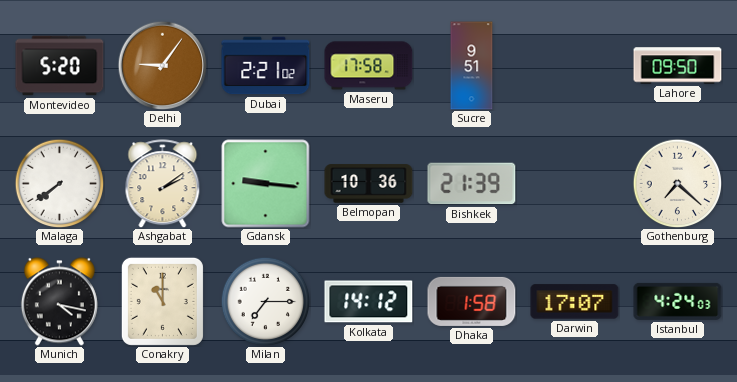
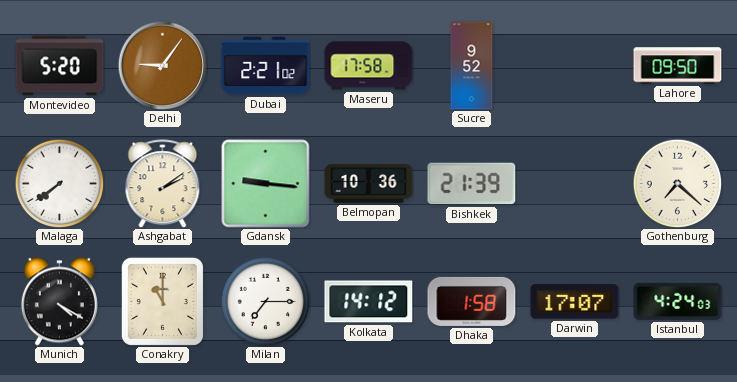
Sucre: 9:51 -> 9:52 (472, 66)
Munich: 4:17 -> 4:20 (59, 302)
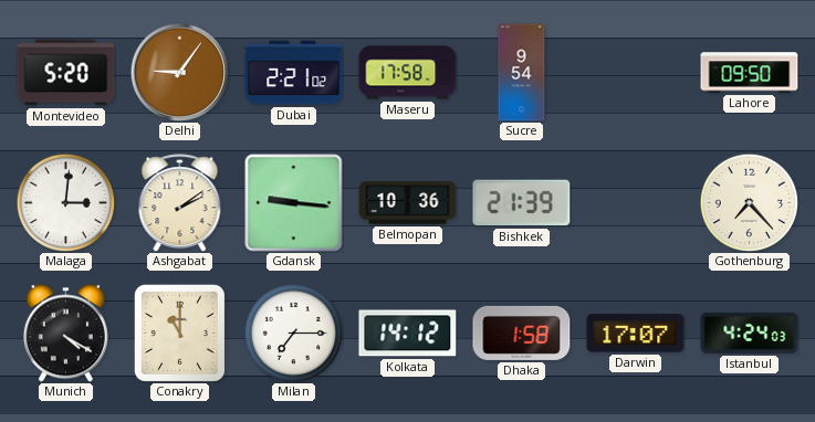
Sucre: 9:52 -> 9:54 (522, 73)
Malaga: 7:39 -> 3:01 (65, 202)
Gothenburg: 7:22 -> 7:23 (749, 202)
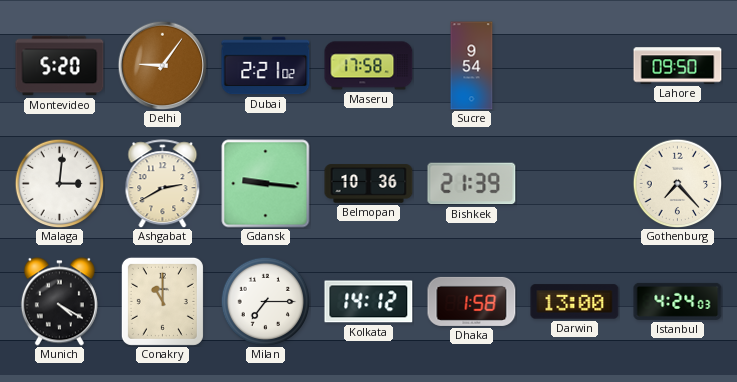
Ashgabat: 2:09 -> 2:40 (163, 184)
Darwin: 17:07 -> 13:00 (575, 302)
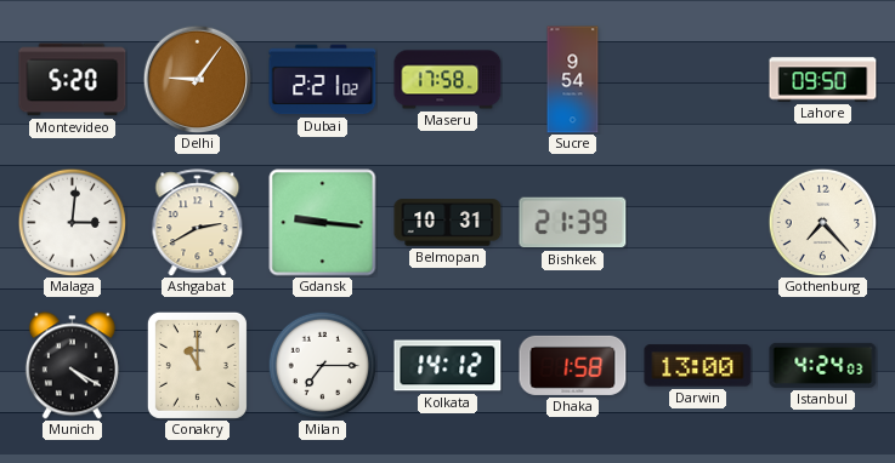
Belmopan: 10:36 -> 10:31 (448, 223)
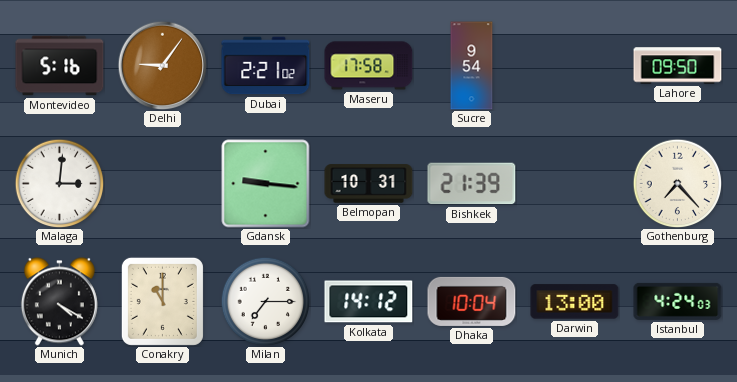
Montevideo: 5:20 -> 5:16 (60, 66)
Ashgabat: 2:40 -> none (198, 223)
Dhaka: 1:58 -> 10:04 (472, 301)
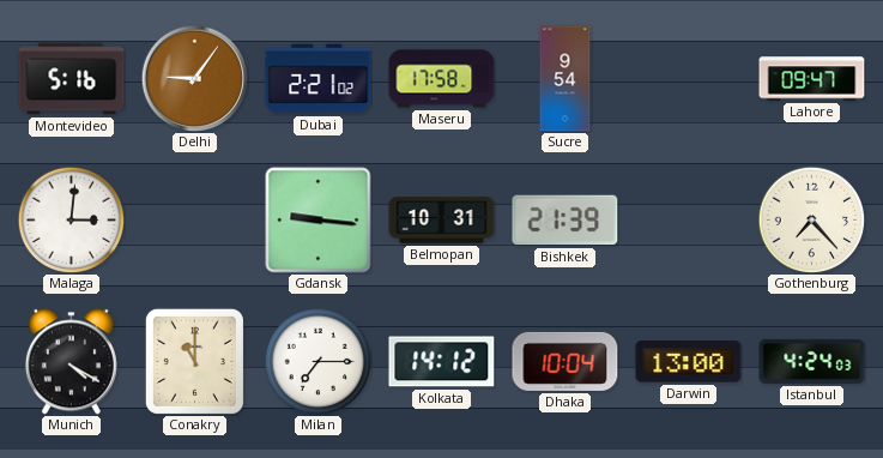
Lahore: 09:50 -> 09:47 (812, 79)
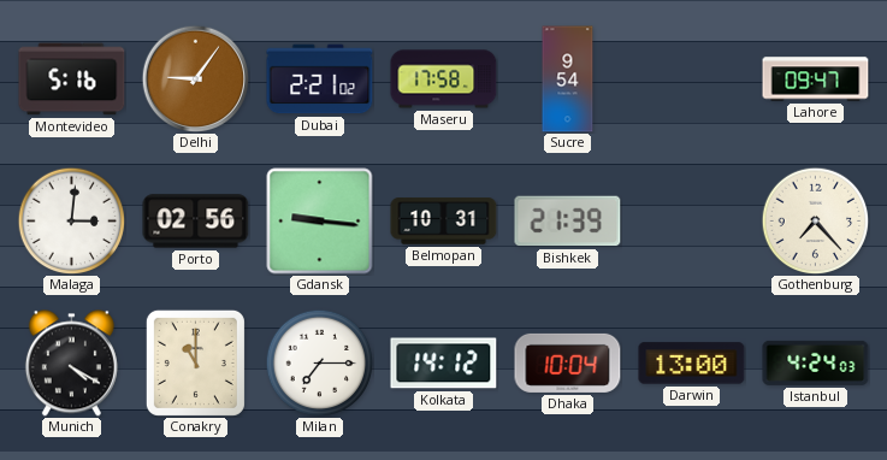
Porto: none -> 02:56 (196, 222)
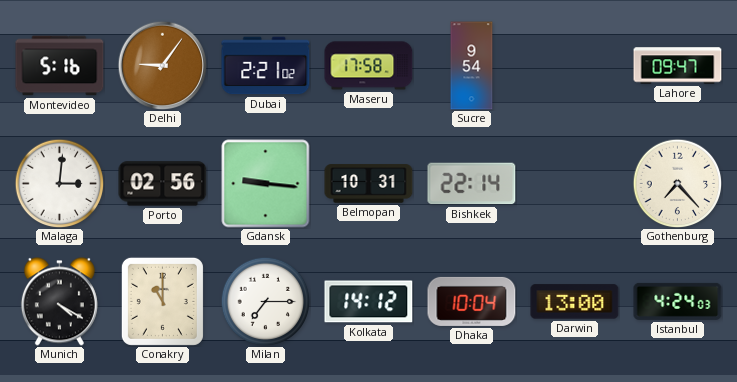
Bishkek: 21:39 -> 22:14 (472, 184)
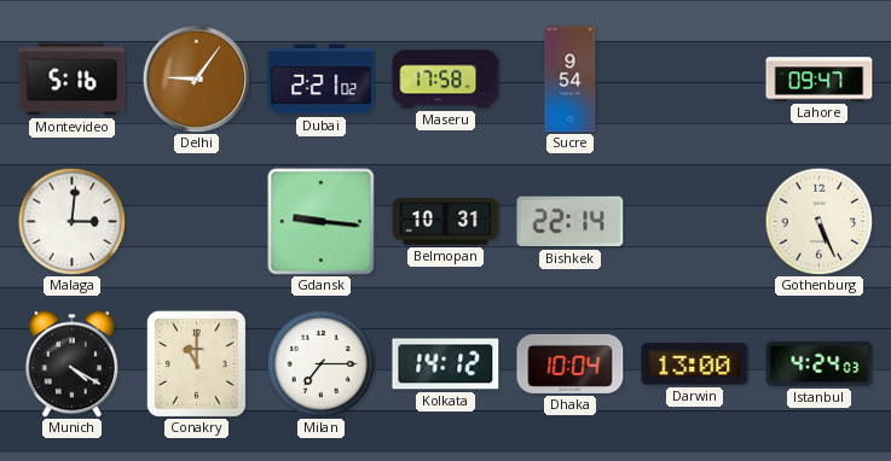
Porto: 02:56 -> none (163, 184)
Gothenburg: 7:23 -> 5:26 (818, 221)
